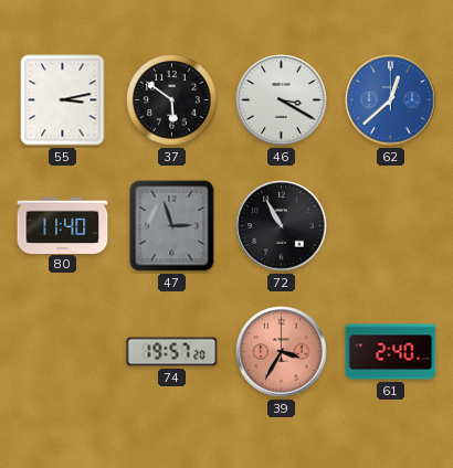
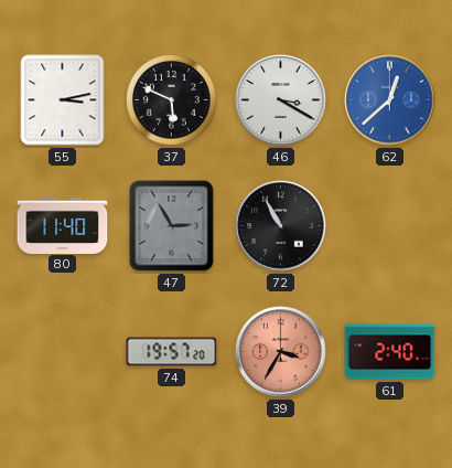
37: 5:51 -> 5:49 (172, 100)
47: 2:57 -> 2:55 (172, 226)
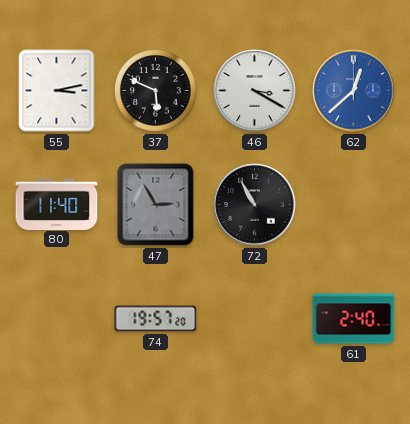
39: 3:35 -> none (281, 352)
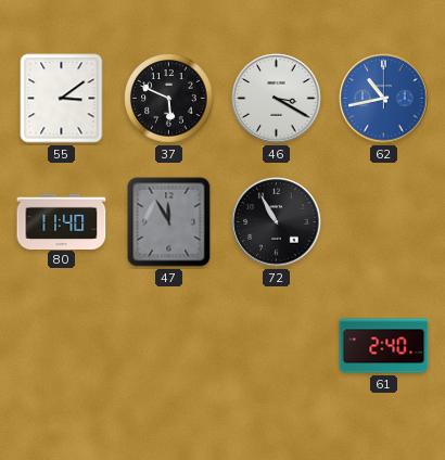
55: 3:13 -> 3:09 (62, 99)
62: 12:38 -> 10:43 (384, 99)
47: 2:55 -> 11:55 (169, 222)
74: 19:57 -> none (156, 319)
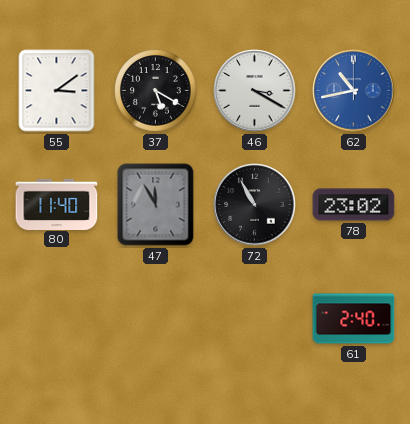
37: 5:49 -> 5:20 (156, 91)
78: none -> 23:02 (354, 205)
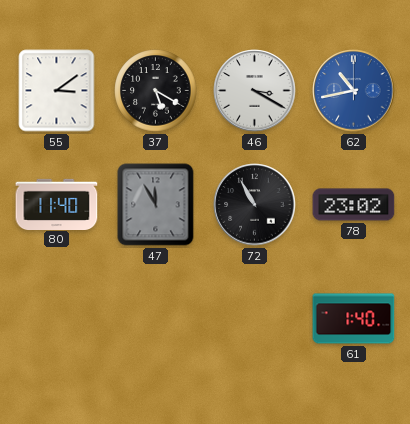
61: 2:40 -> 1:40 (354, 319)
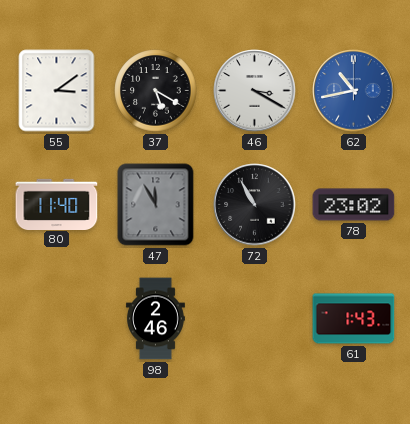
98: none -> 2:46 (155, 319)
61: 1:40 -> 1:43 (354, 319)
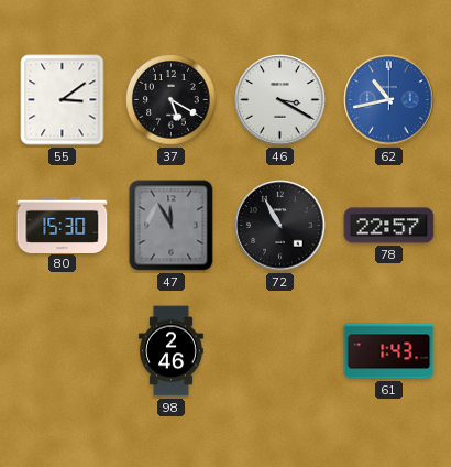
80: 11:40 -> 15:30 (63, 225)
78: 23:02 -> 22:57 (389, 226)
